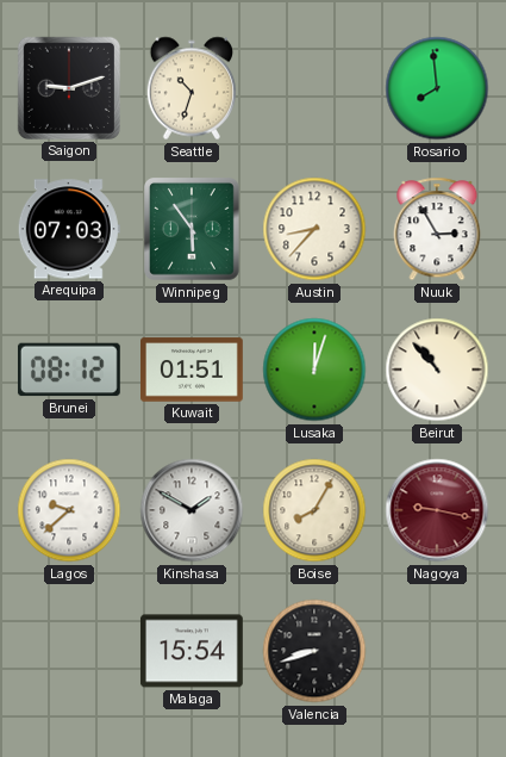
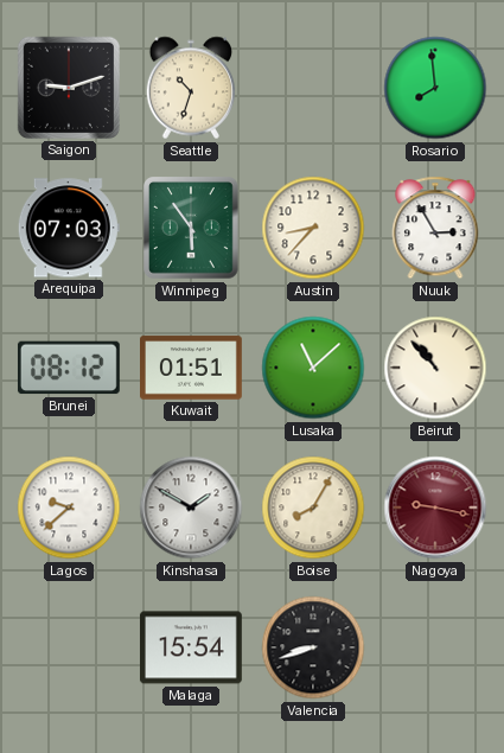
Lusaka: 12:03 -> 11:08 (313, 368)
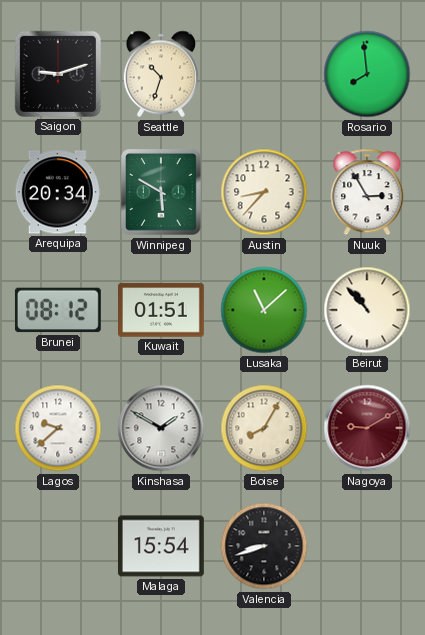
Arequipa: 07:03 -> 20:34 (58, 192)
Winnipeg: 5:54 -> 5:50 (162, 192)
Nagoya: 9:17 -> 9:10 (367, 428)
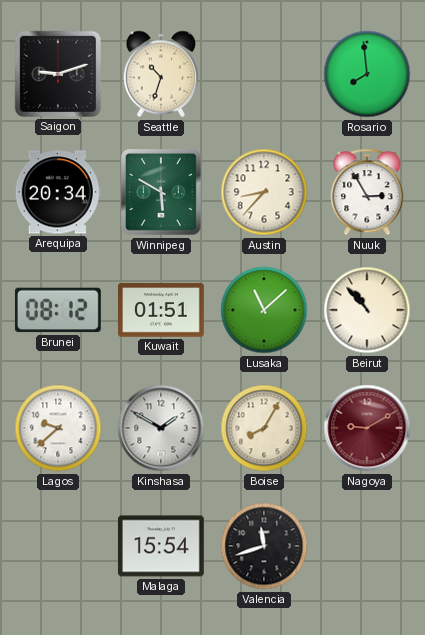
Valencia: 8:42 -> 11:42 (264, 546)
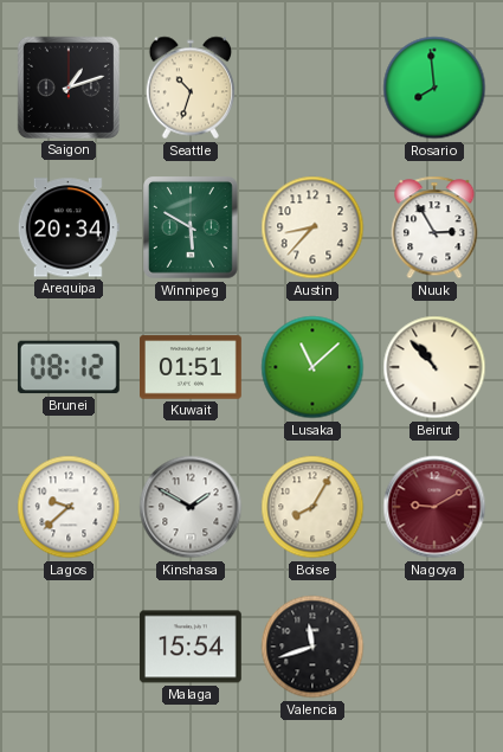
Saigon: 9:12 -> 1:12 (69, 88)
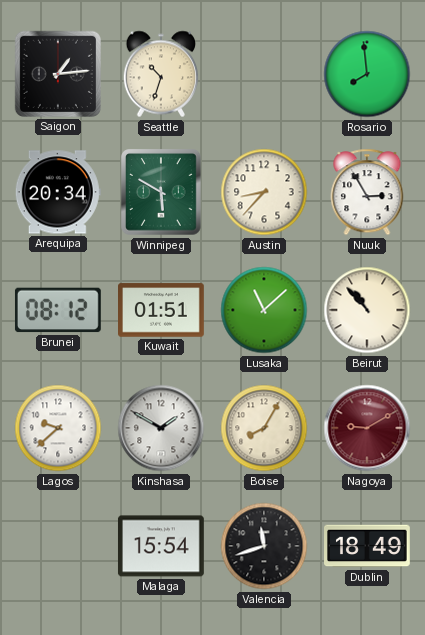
Saigon: 1:12 -> 1:14 (58, 74)
Dublin: none -> 18:49 (368, 546)
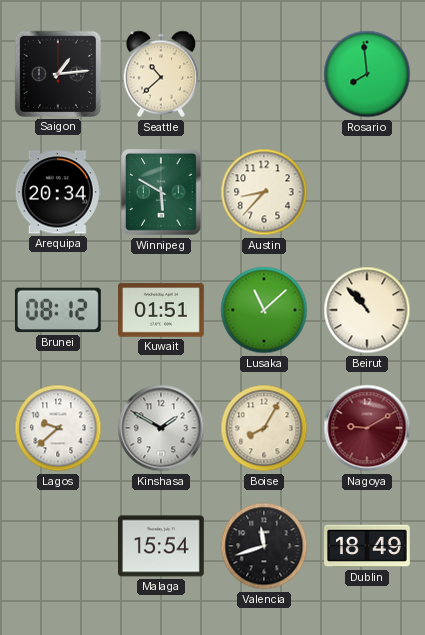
Seattle: 10:33 -> 10:38 (161, 74)
Nuuk: 2:55 -> none (367, 192)
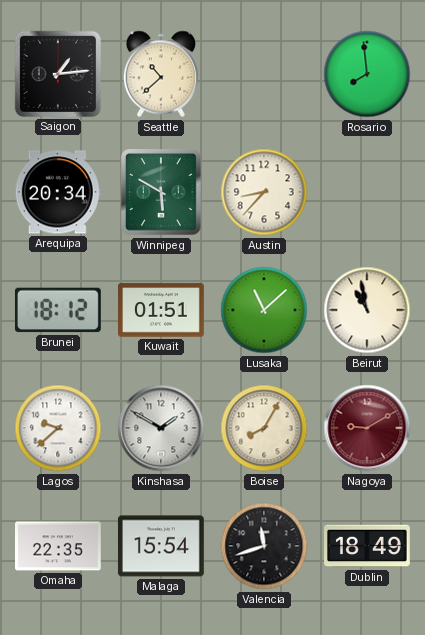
Brunei: 08:12 -> 18:12 (58, 310)
Beirut: 10:53 -> 10:58 (367, 310)
Omaha: none -> 22:35 (59, 546)
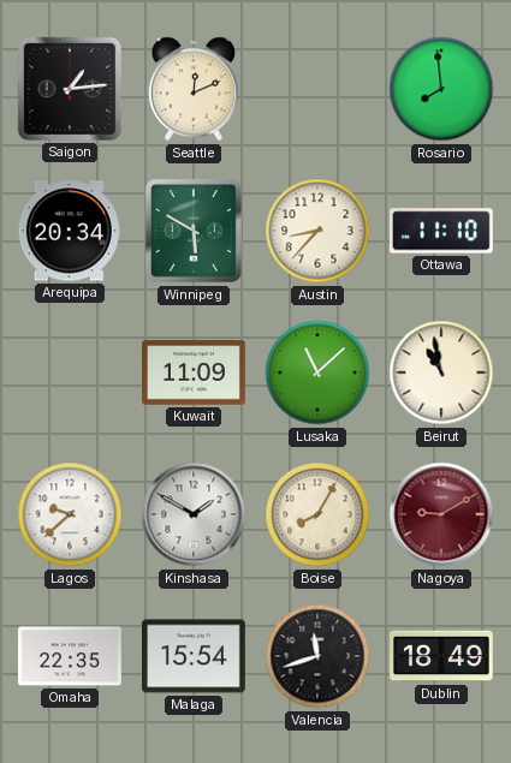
Seattle: 10:38 -> 12:11 (194, 89)
Ottawa: none -> 11:10 (441, 231)
Brunei: 18:12 -> none (58, 310)
Kuwait: 01:51 -> 11:09 (195, 372)
